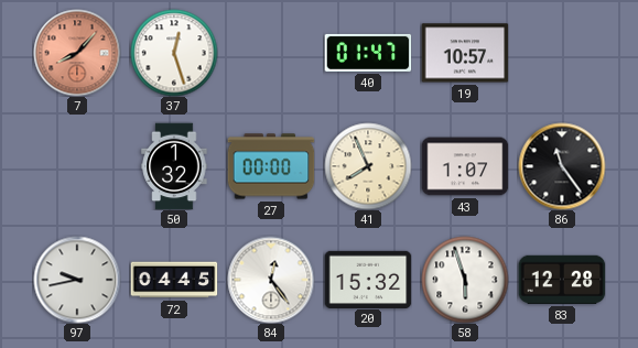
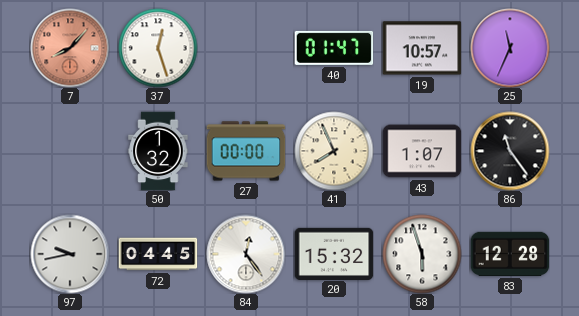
25: none -> 11:34 (510, 48)
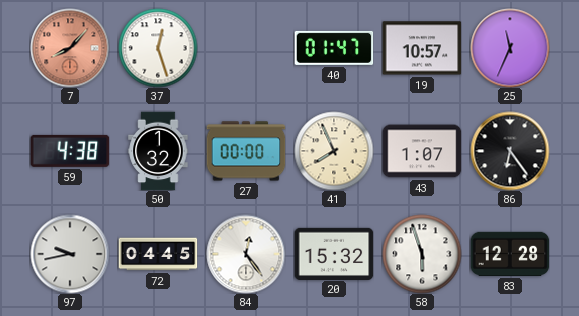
59: none -> 4:38 (70, 151)
86: 11:24 -> 6:24 (510, 151)
